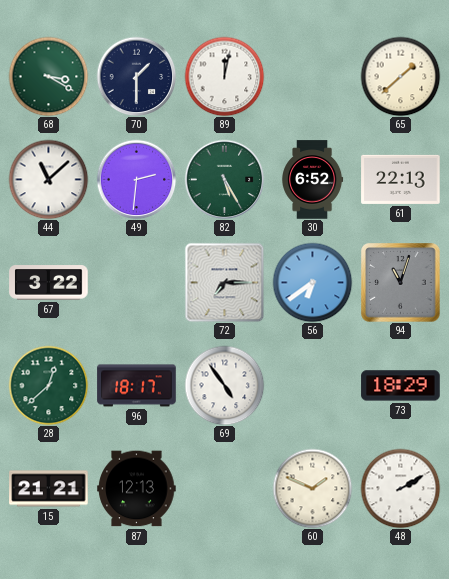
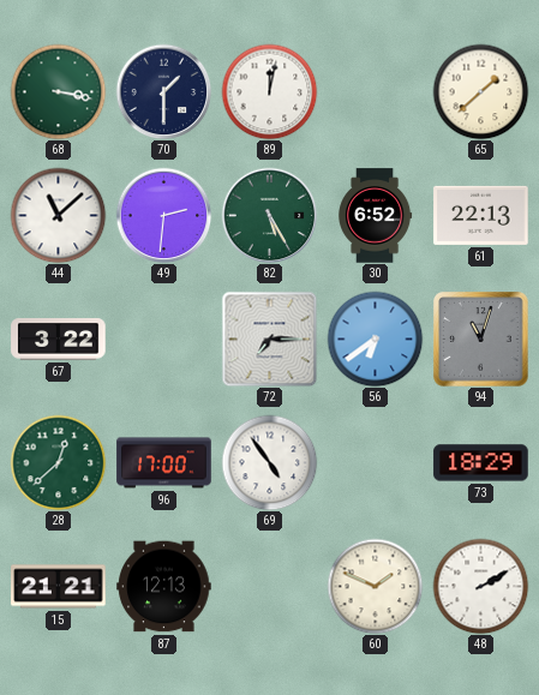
68: 3:20 -> 3:17 (58, 91)
96: 18:17 -> 17:00 (164, 463)
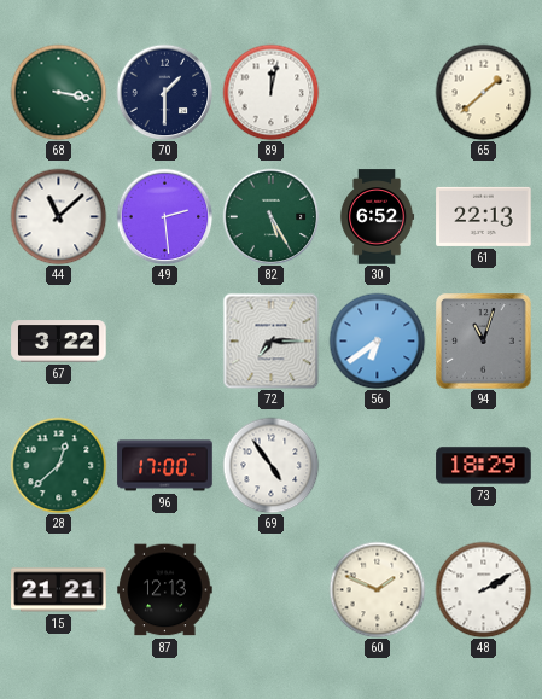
49: 2:31 -> 2:29 (164, 216)
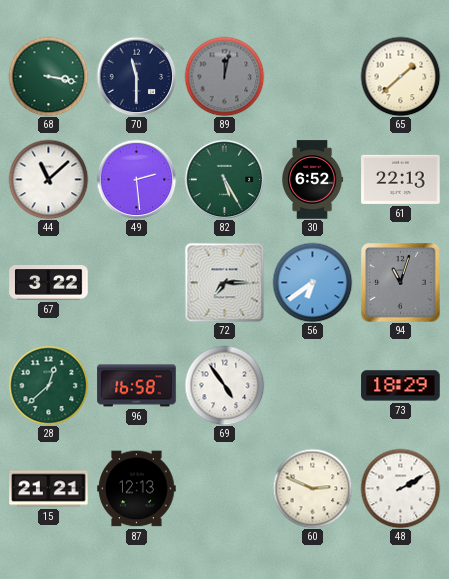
70: 1:30 -> 11:30 (136, 76)
89 dial: white -> grey (224, 76)
96: 17:00 -> 16:58 (137, 386)
60: 1:49 -> 2:49 (312, 488)
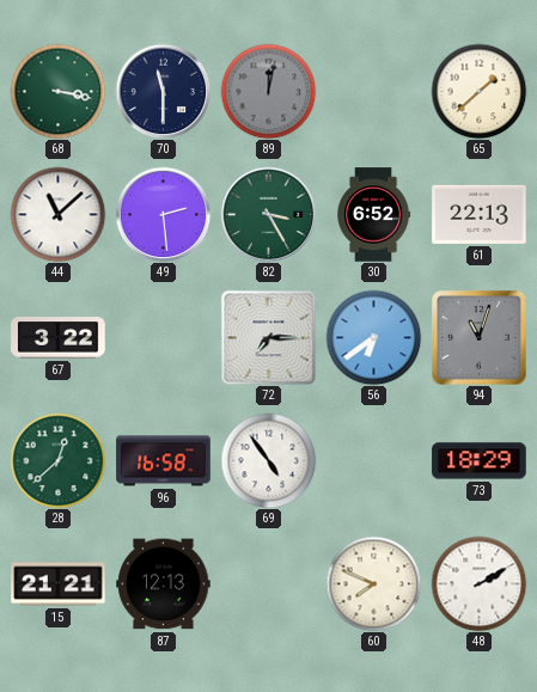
82: 5:25 -> 3:25 (268, 214)
60: 2:49 -> 7:49 (373, 583)
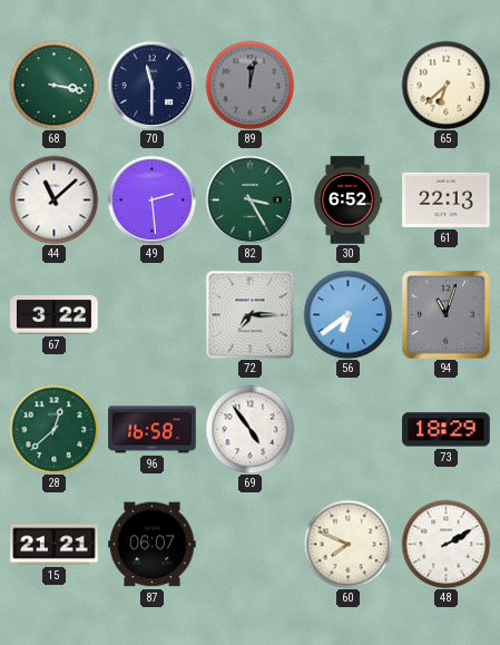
65: 1:38 -> 6:38 (445, 85)
87: 12:13 -> 06:07 (153, 545)
